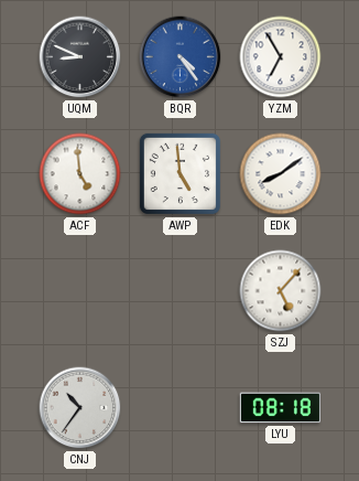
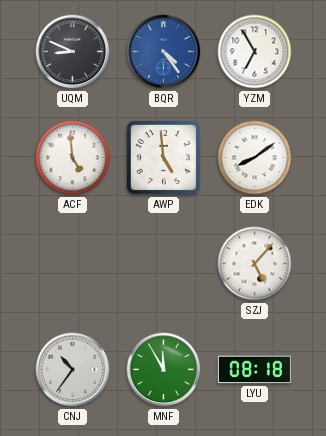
MNF: none -> 11:55 (164, 370)
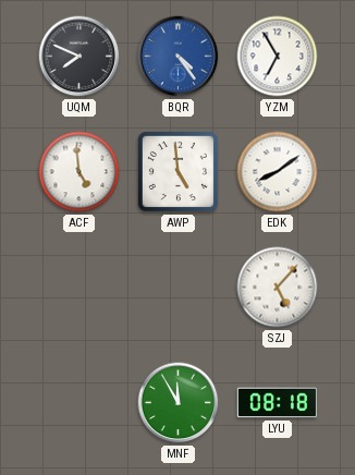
UQM: 8:49 -> 7:49 (79, 57)
CNJ: 10:36 -> none (73, 370)
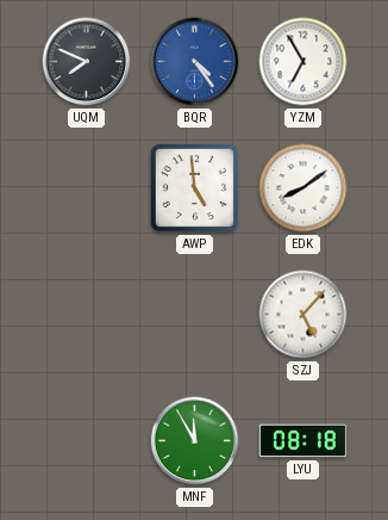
ACF: 4:59 -> none (79, 172)
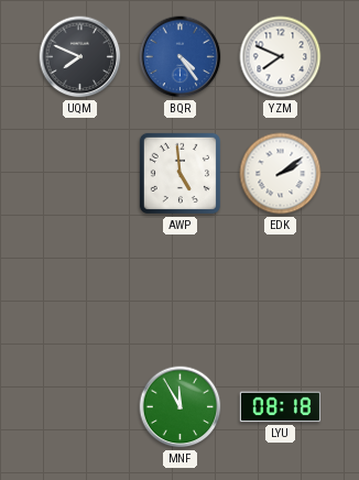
YZM: 6:55 -> 7:49 (281, 57)
EDK: 8:09 -> 2:09 (281, 174)
SZJ: 5:07 -> none (303, 315)
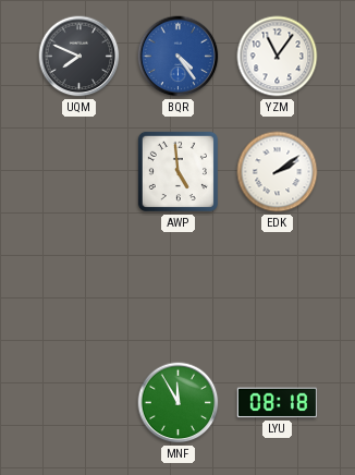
YZM: 7:49 -> 11:06 (278, 57)
